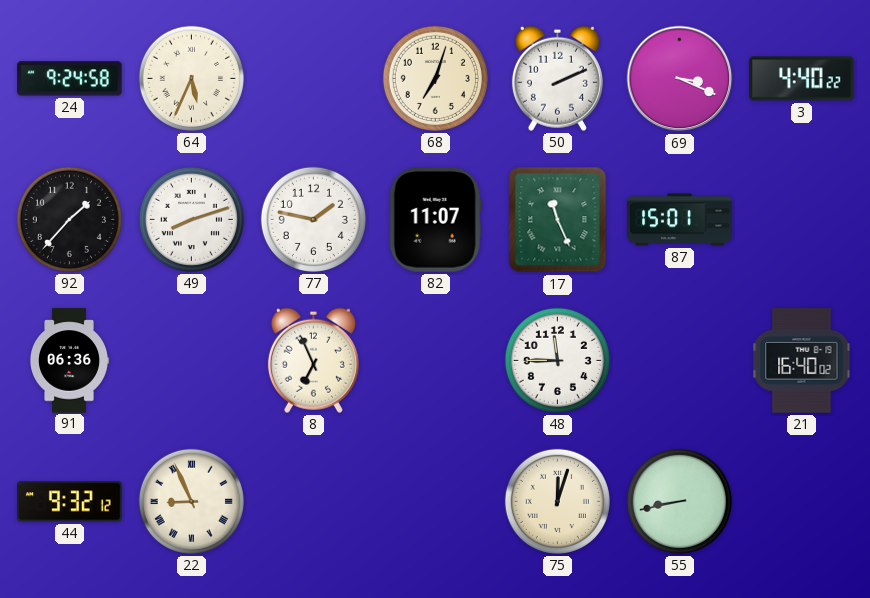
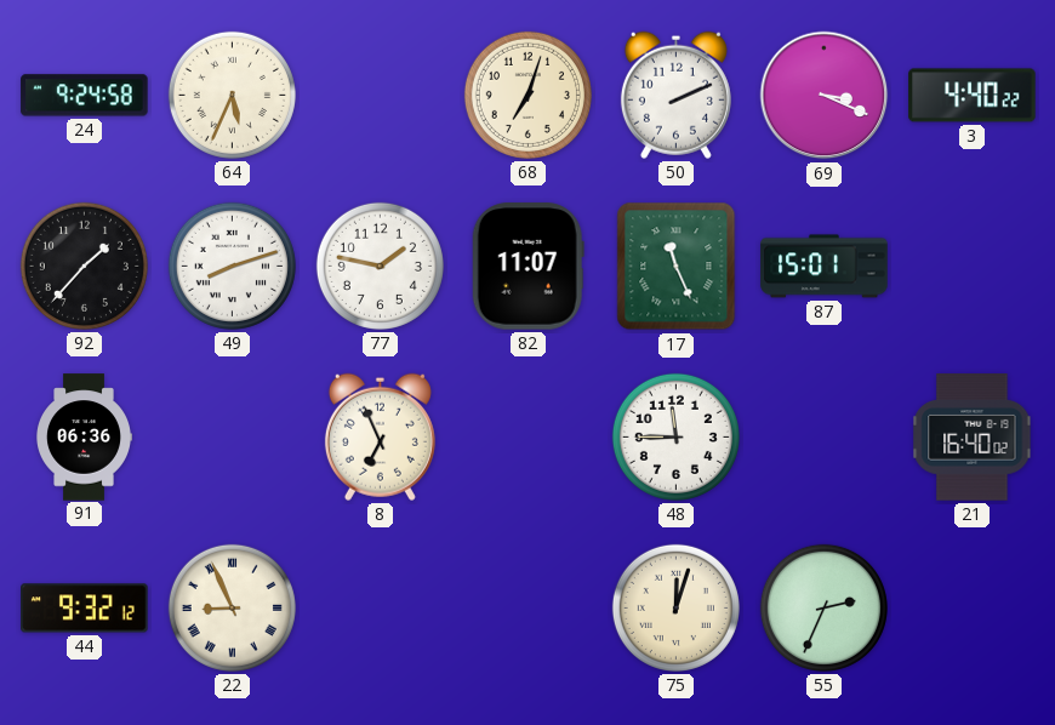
55: 8:43 -> 2:34 (823, 607)
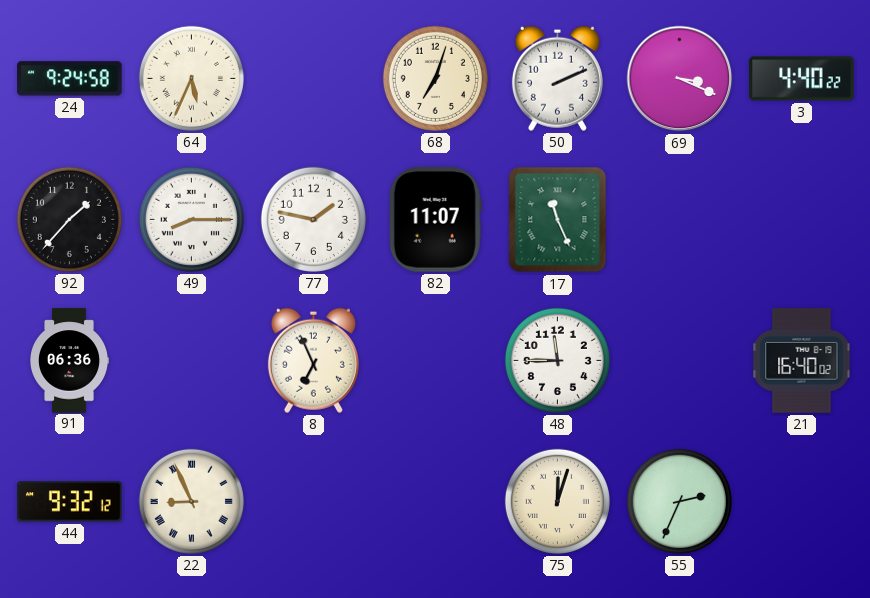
49: 8:12 -> 8:15 (191, 219)
87: 15:01 -> none (825, 267)
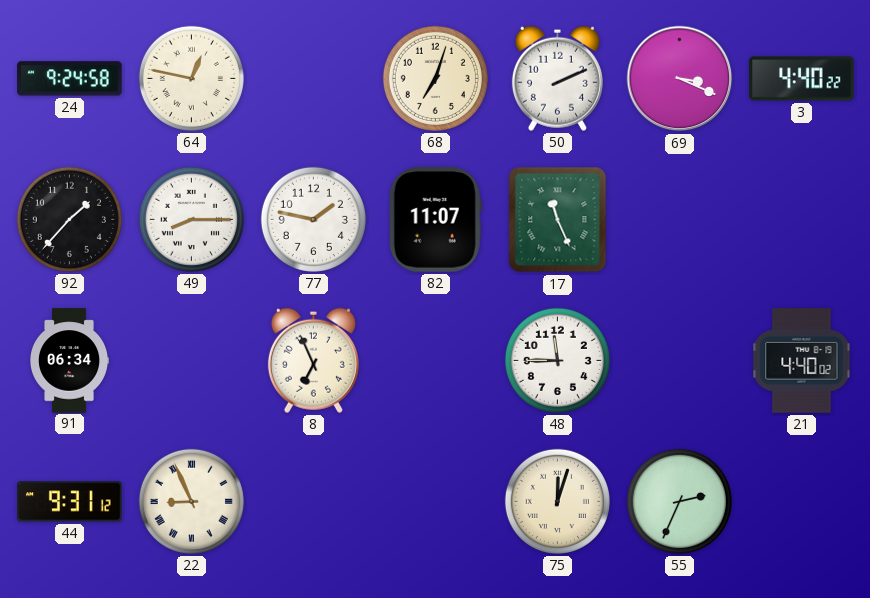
64: 5:34 -> 12:47 (191, 78)
91: 06:36 -> 06:34 (69, 361)
21: 16:40 -> 4:40 (802, 361)
44: 9:32 -> 9:31 (70, 502)
